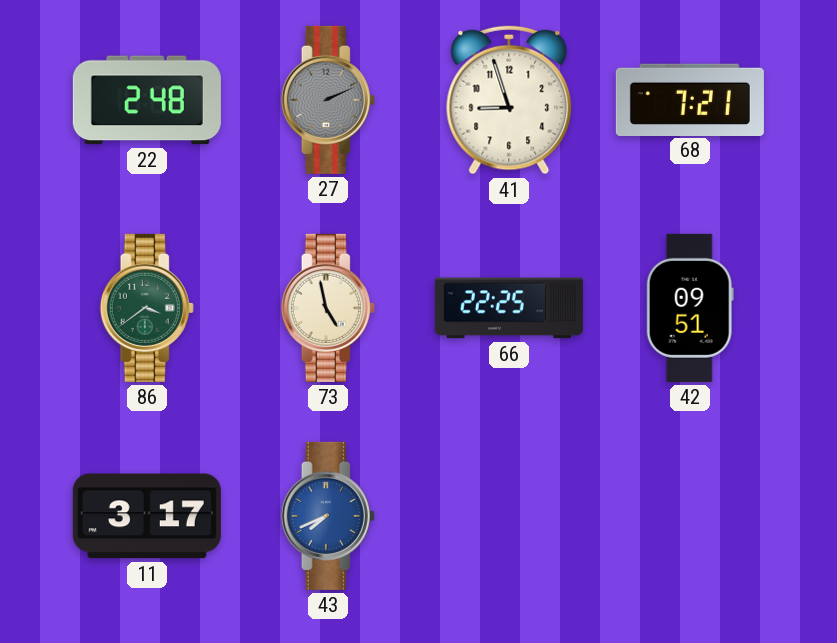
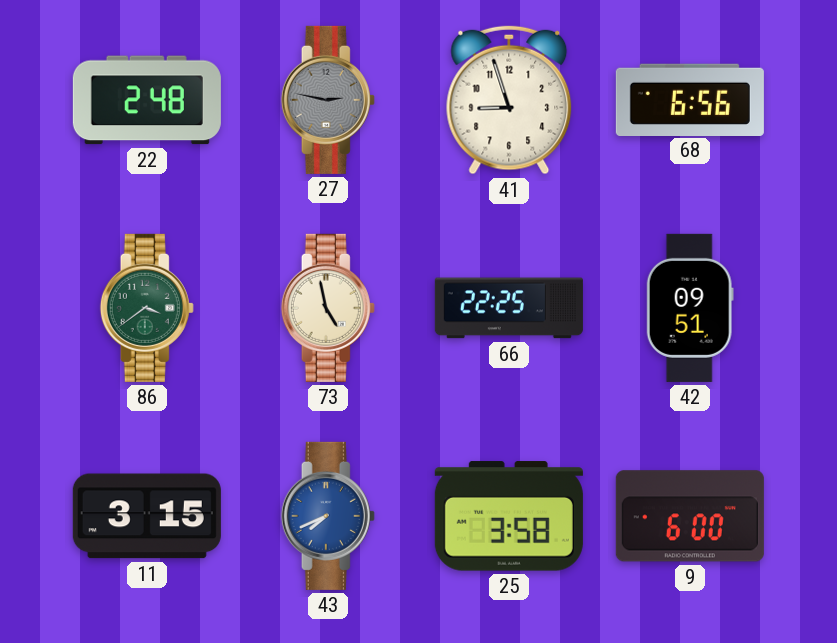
27: 2:11 -> 2:47 (328, 100)
68: 7:21 -> 6:56 (690, 99)
11: 3:17 -> 3:15 (147, 516)
25: none -> 3:58 (509, 516)
9: none -> 6:00 (690, 516)
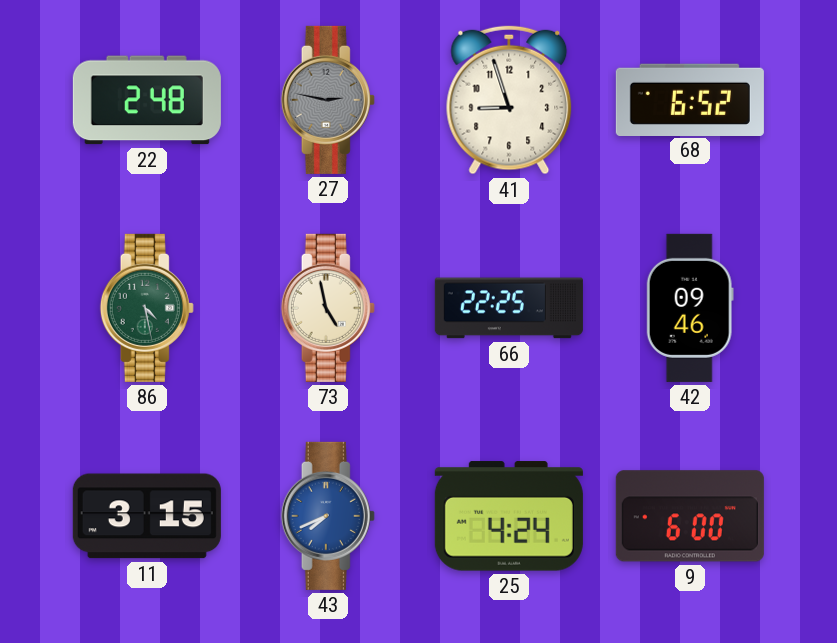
68: 6:56 -> 6:52 (690, 99)
86: 3:39 -> 4:28 (147, 308)
42: 09:51 -> 09:46 (690, 308)
25: 3:58 -> 4:24 (509, 516)
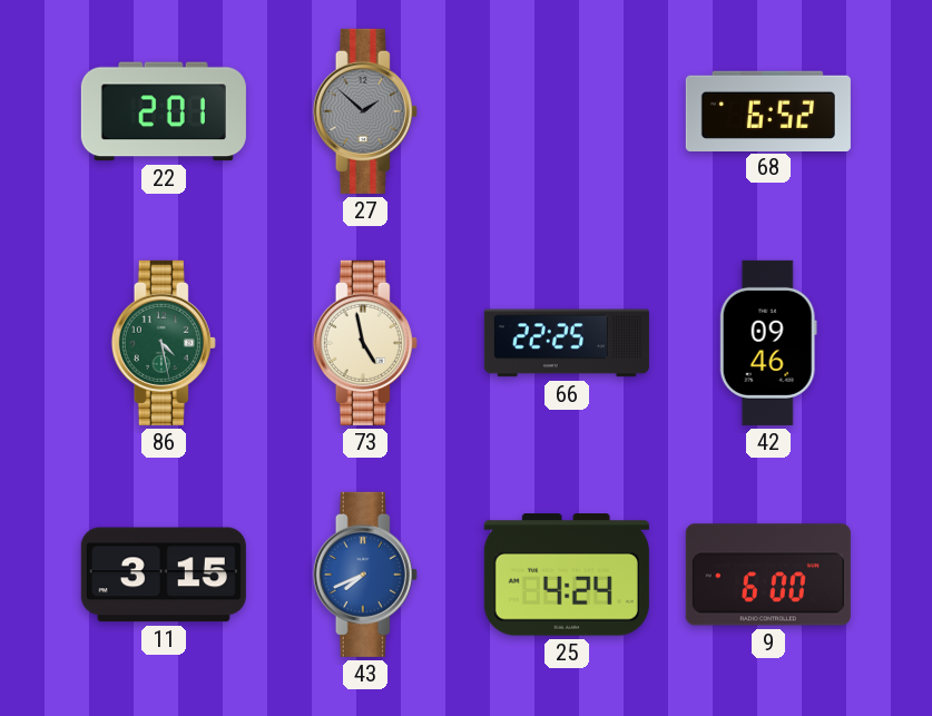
22: 2:48 -> 2:01 (164, 111)
27: 2:47 -> 1:52 (365, 111)
41: 8:57 -> none (509, 100)
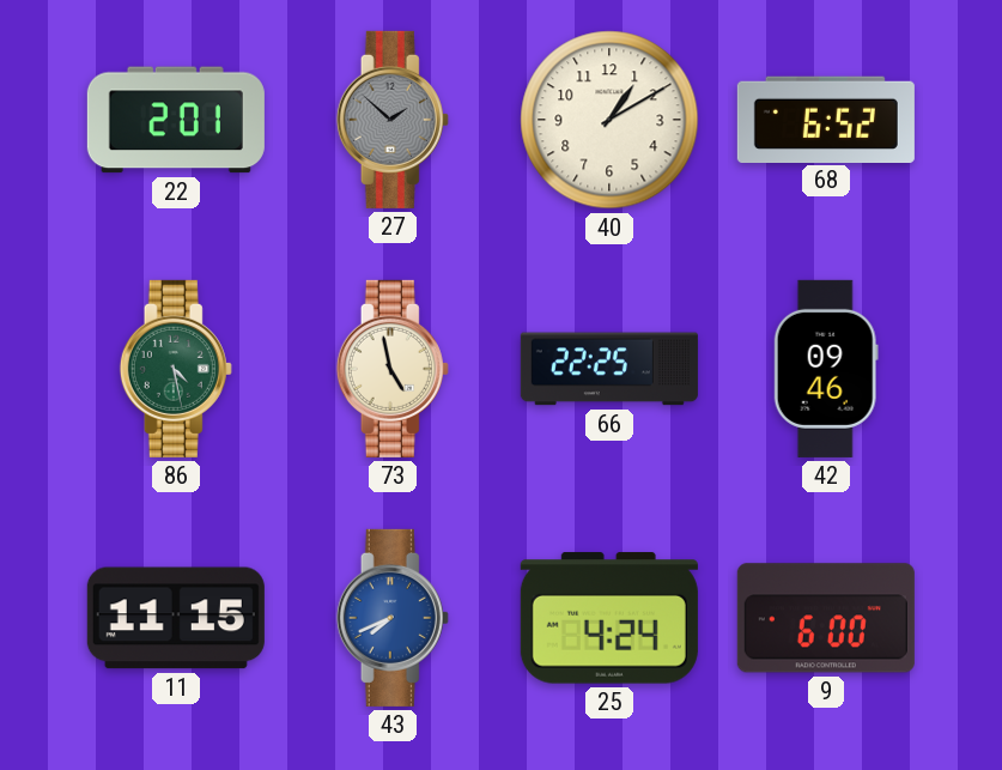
40: none -> 1:10 (609, 120)
11: 3:15 -> 11:15 (176, 618)
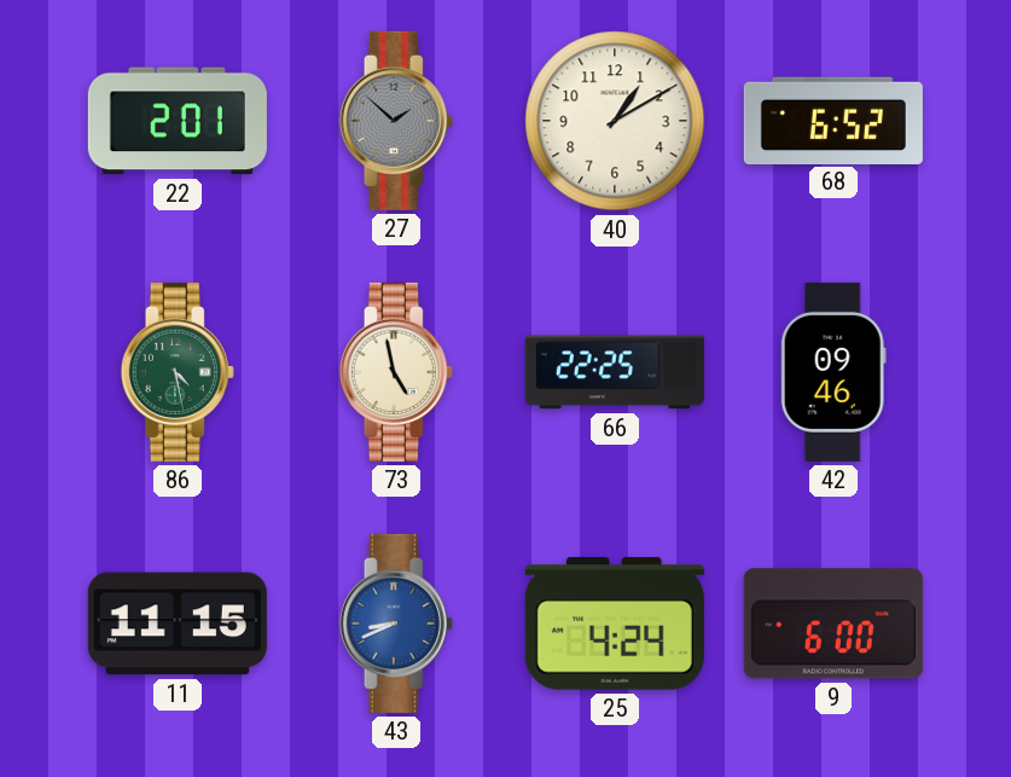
43: 7:41 -> 8:41 (396, 624)
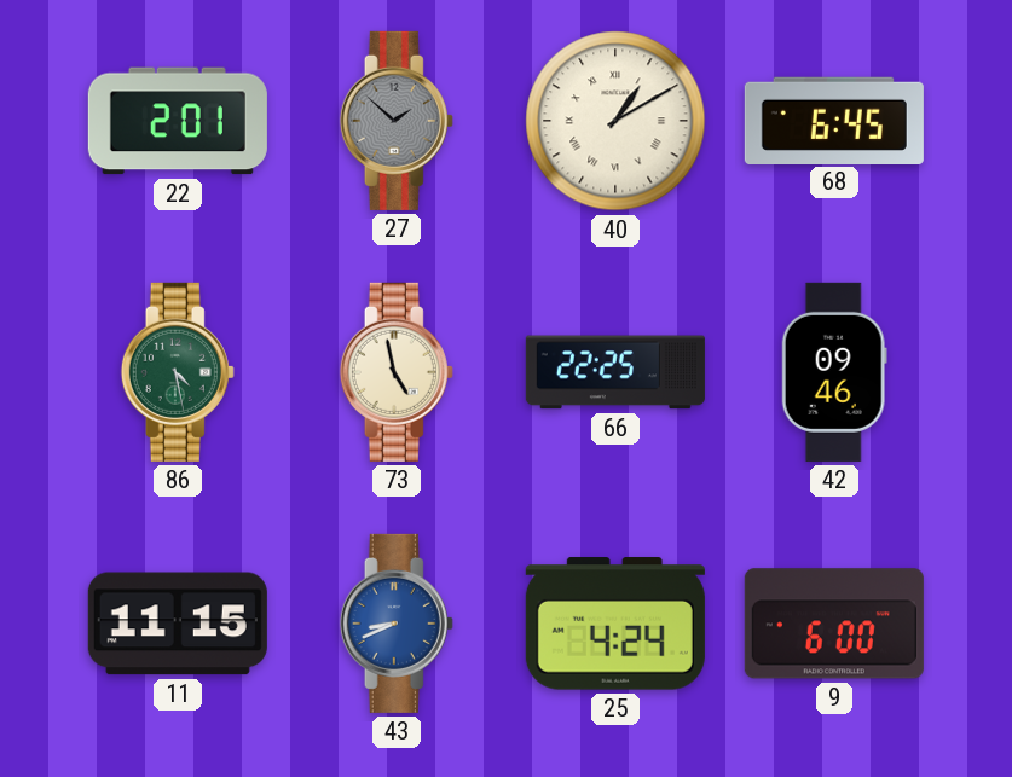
40 numerals: Arabic -> Roman (615, 121)
68: 6:52 -> 6:45 (834, 120)
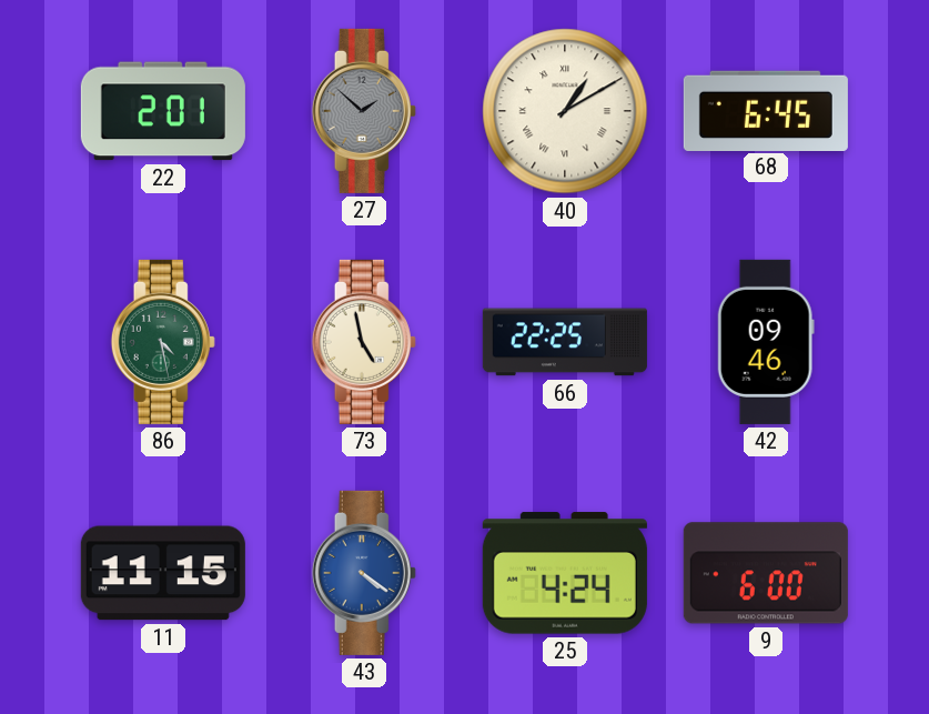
43: 8:41 -> 4:21 (364, 573)
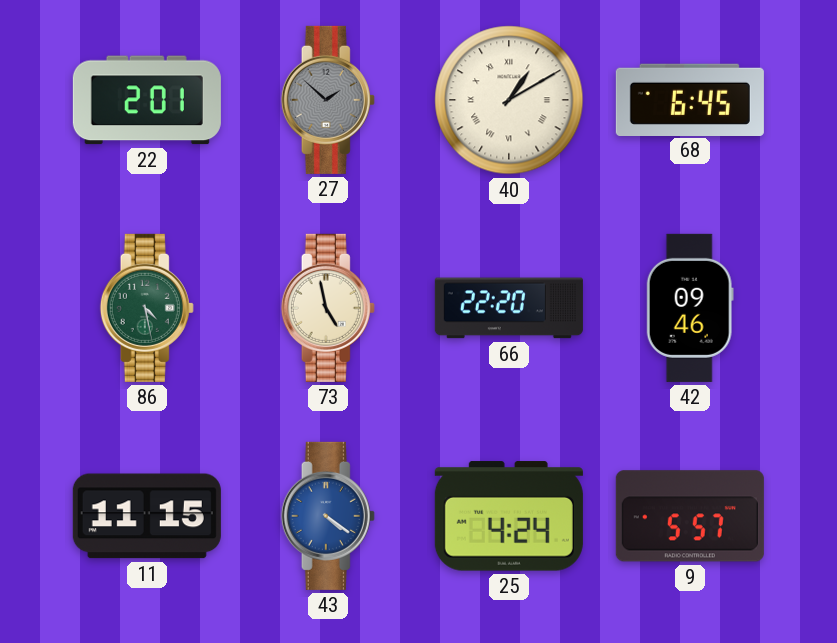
66: 22:25 -> 22:20 (509, 308)
9: 6:00 -> 5:57 (690, 516)
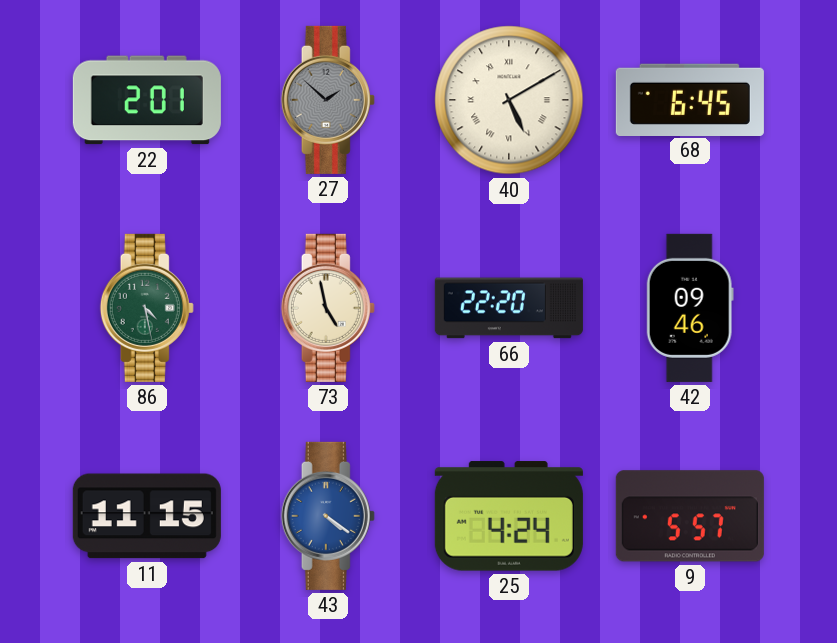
40: 1:10 -> 5:10 (509, 100)
